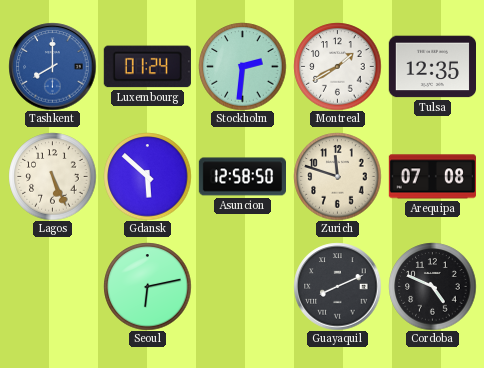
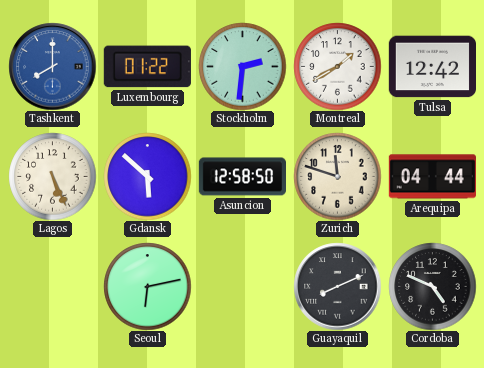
Luxembourg: 01:24 -> 01:22 (147, 67)
Tulsa: 12:35 -> 12:42 (432, 67)
Arequipa: 07:08 -> 04:44 (432, 177)
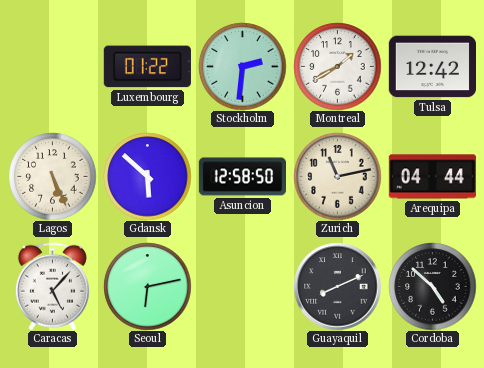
Tashkent: 8:00 -> none (52, 66)
Zurich: 11:48 -> 11:13 (337, 176)
Caracas: none -> 5:07 (52, 286)
Cordoba: 4:49 -> 4:52 (432, 286)
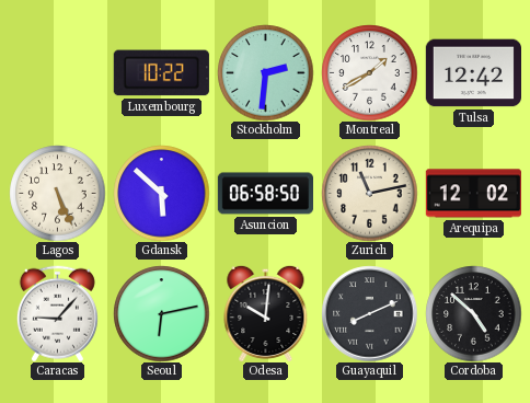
Luxembourg: 01:22 -> 10:22 (161, 73)
Asuncion: 12:58 -> 06:58 (265, 194)
Arequipa: 04:44 -> 12:02 (473, 194)
Caracas: 5:07 -> 9:07 (57, 313)
Odesa: none -> 10:01 (266, 313)
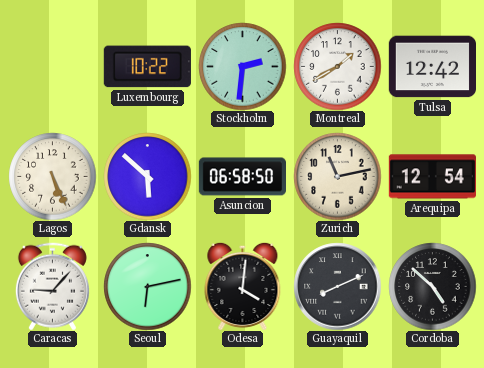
Arequipa: 12:02 -> 12:54 (432, 177)
Odesa: 10:01 -> 4:01 (243, 286)
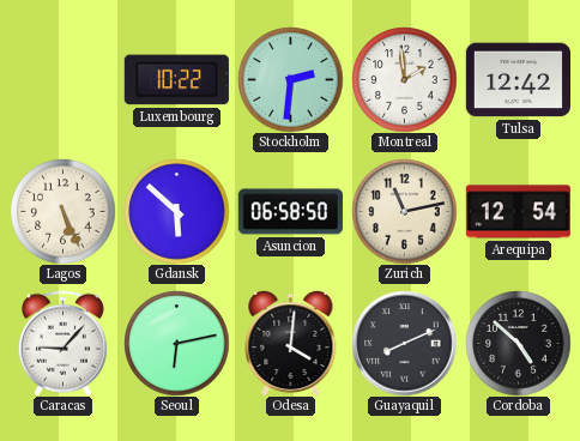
Montreal: 1:40 -> 1:59 (404, 79)
